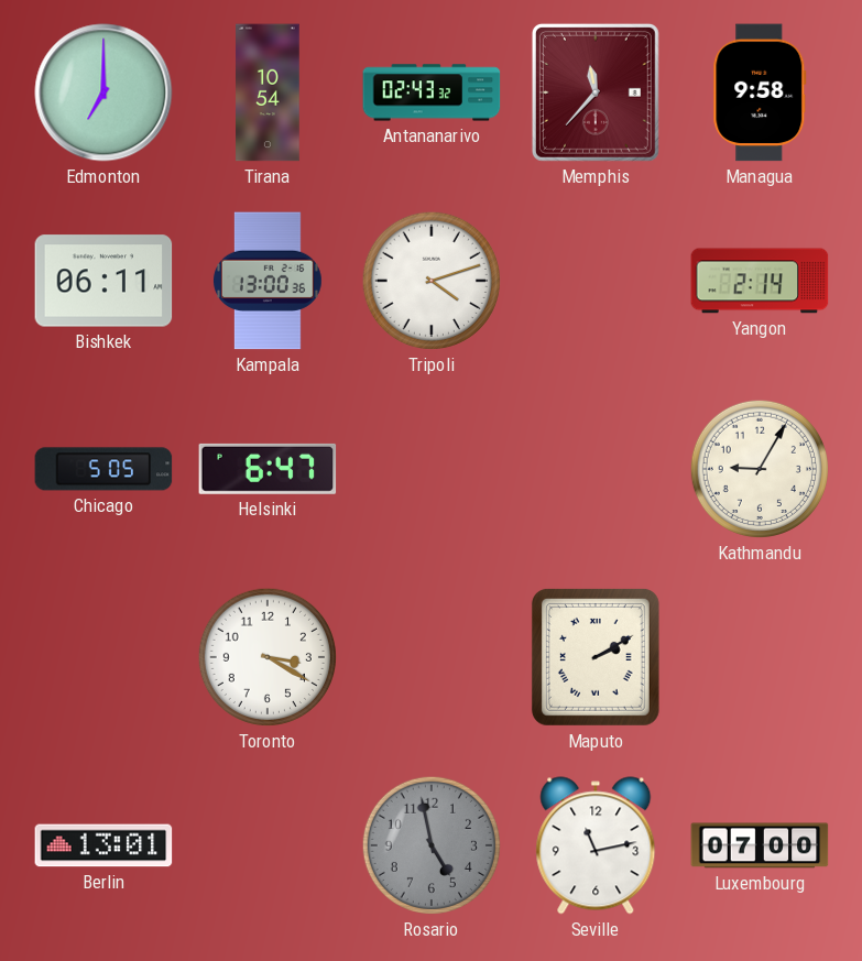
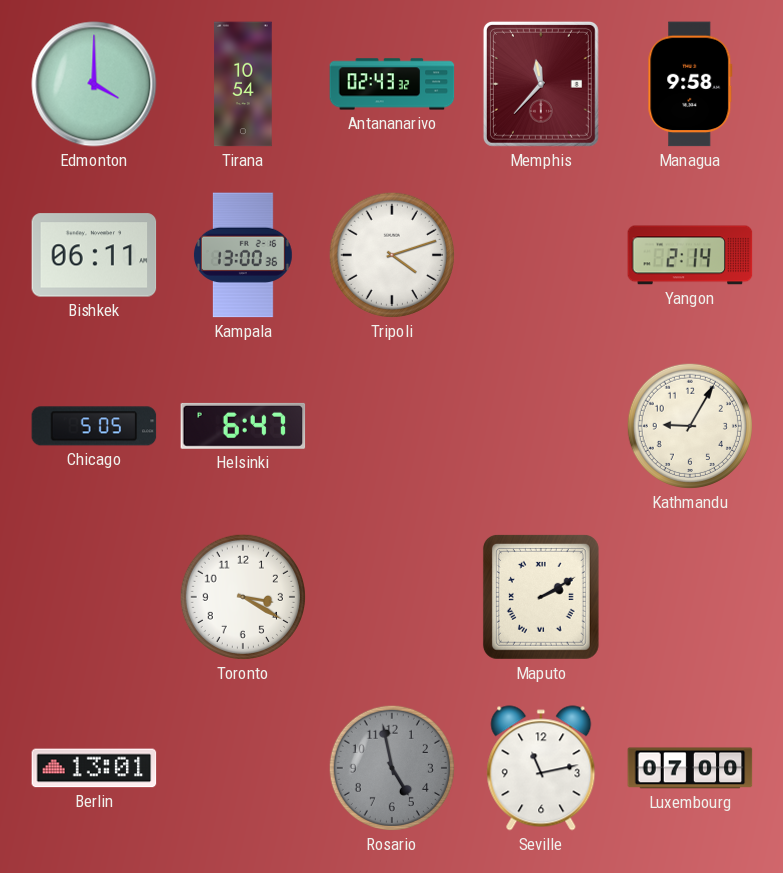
Edmonton: 7:00 -> 4:00 (94, 84)
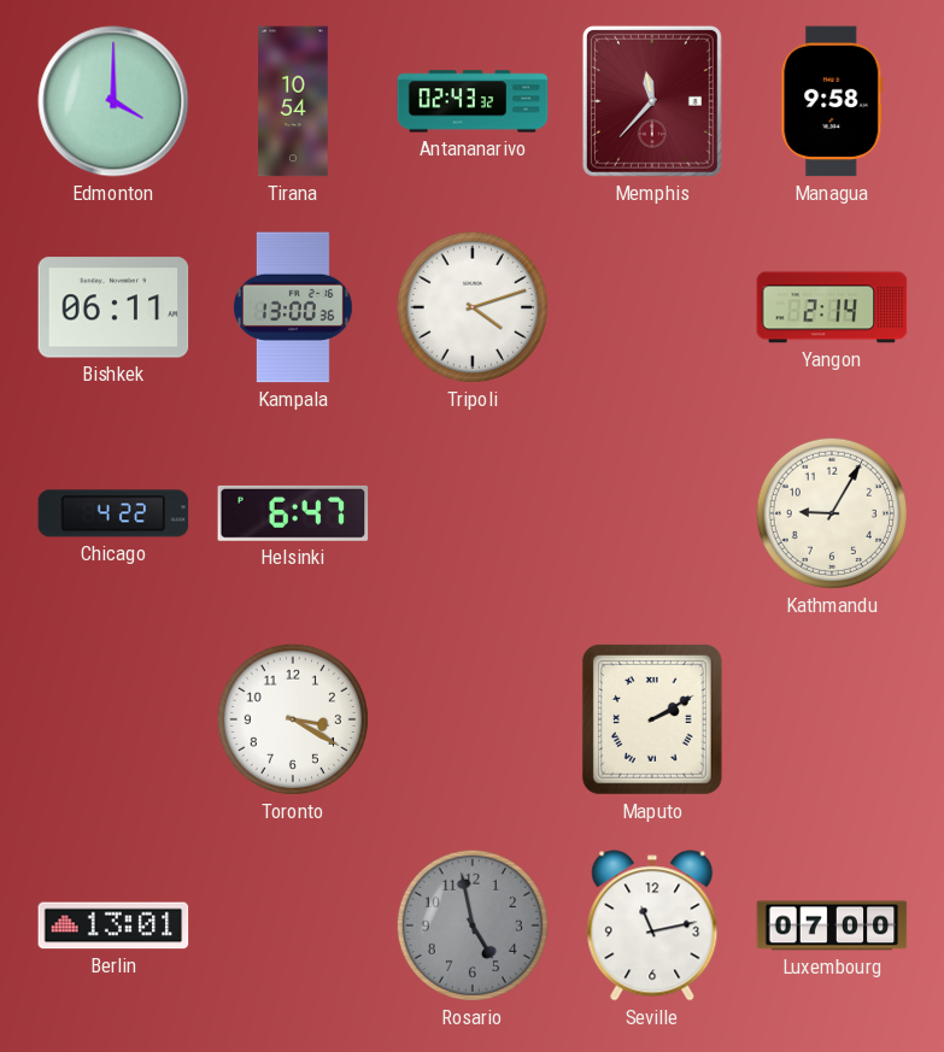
Chicago: 5:05 -> 4:22 (113, 513)
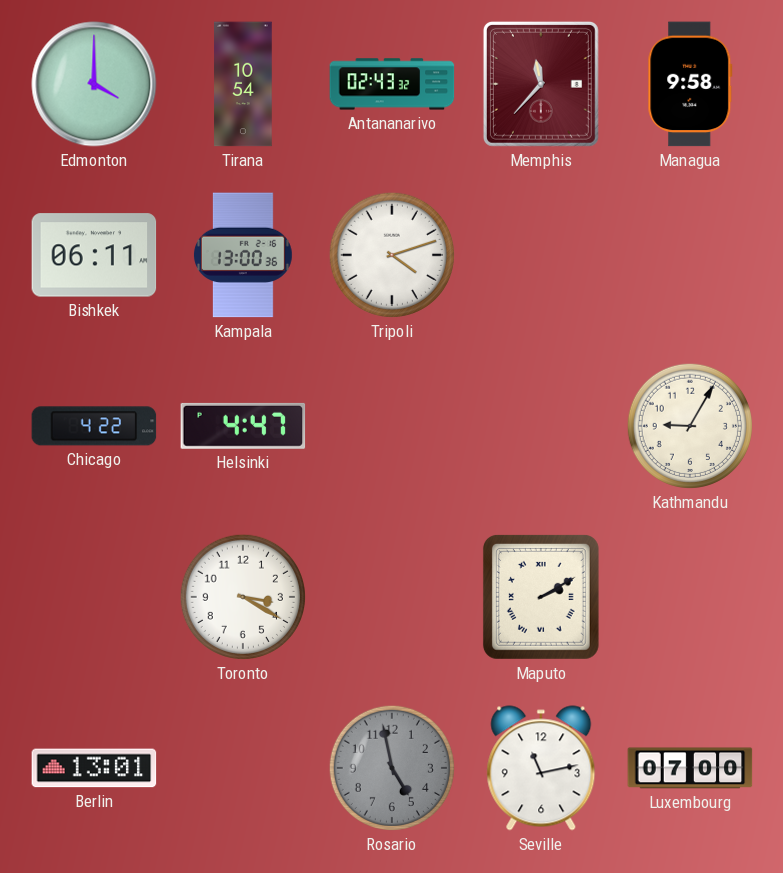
Yangon: 2:14 -> none (832, 307)
Helsinki: 6:47 -> 4:47 (243, 426)
